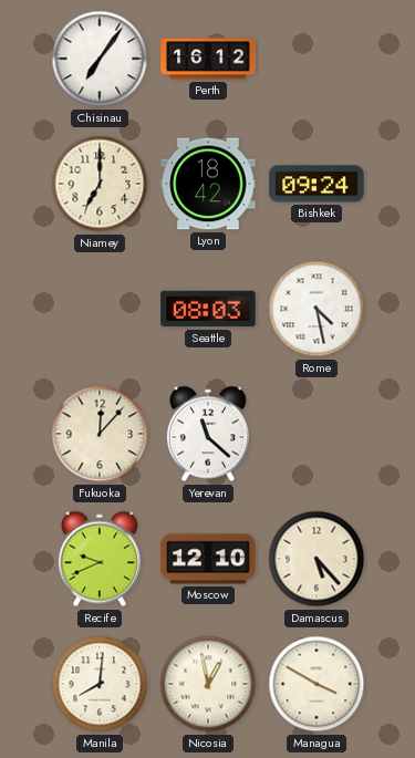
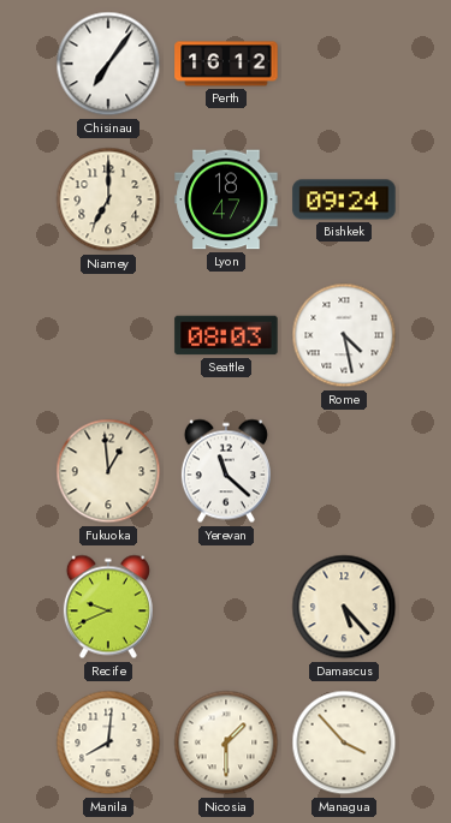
Lyon: 18:42 -> 18:47 (226, 199)
Fukuoka: 12:07 -> 12:59 (108, 471)
Moscow: 12:10 -> none (208, 559)
Nicosia: 12:58 -> 1:30 (226, 743)
Managua: 3:50 -> 3:53 (344, 743)
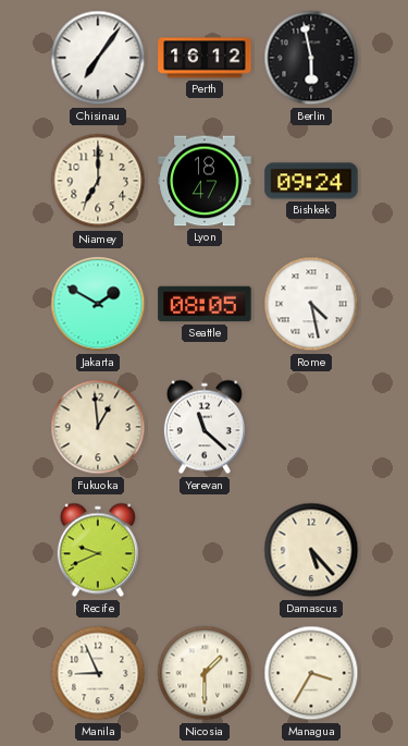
Berlin: none -> 5:58 (311, 58)
Jakarta: none -> 1:50 (98, 304)
Seattle: 08:03 -> 08:05 (205, 304)
Manila: 8:01 -> 8:56 (98, 673)
Managua: 3:53 -> 3:35 (311, 673)
